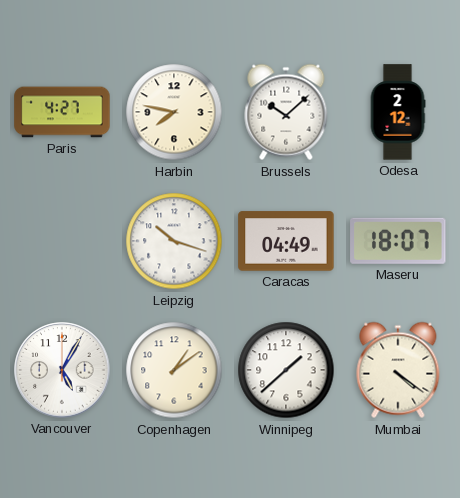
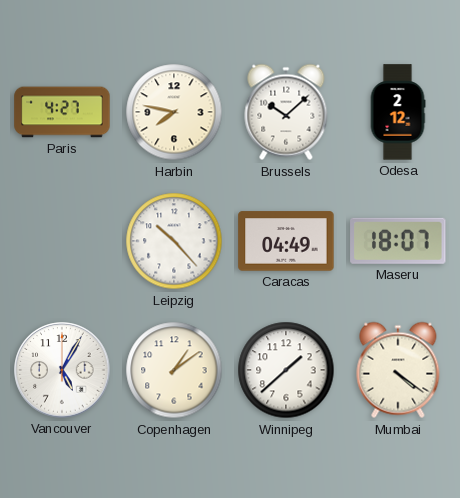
Leipzig: 10:18 -> 10:23 (174, 241)
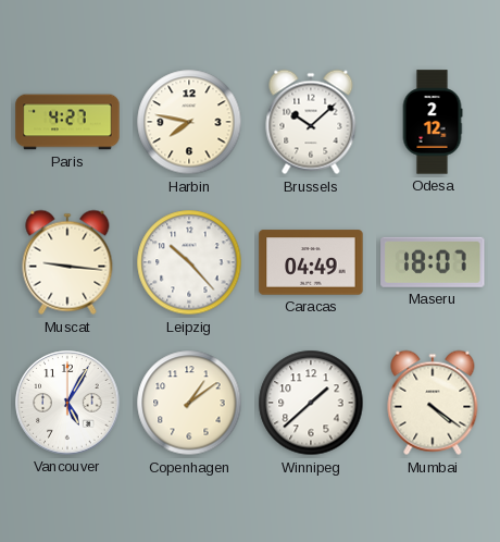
Muscat: none -> 9:16 (67, 262)
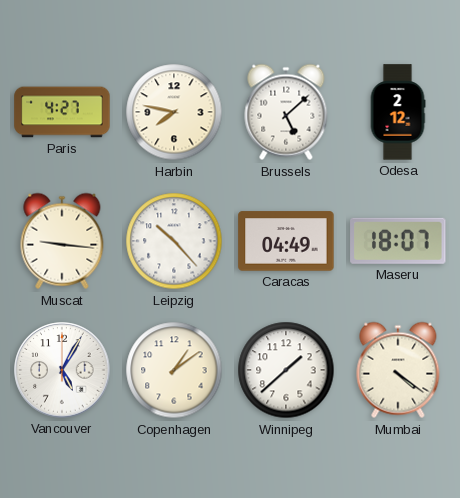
Brussels: 10:08 -> 5:08 (286, 112)
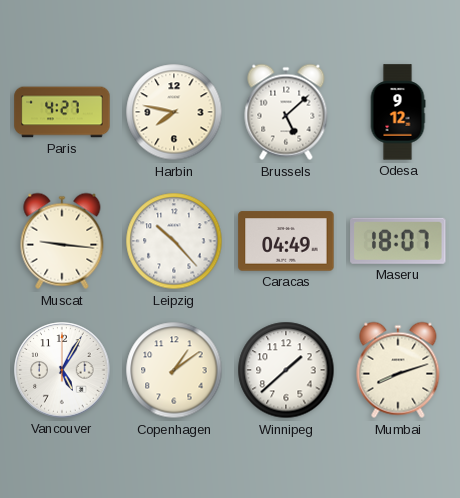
Odesa: 2:12 -> 9:12 (398, 112)
Mumbai: 4:21 -> 8:12 (398, 370)
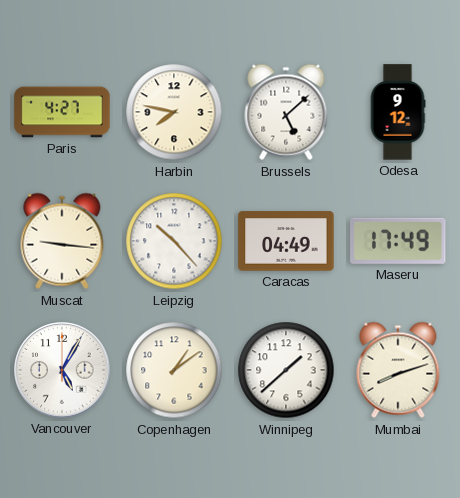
Maseru: 18:07 -> 17:49 (398, 241)
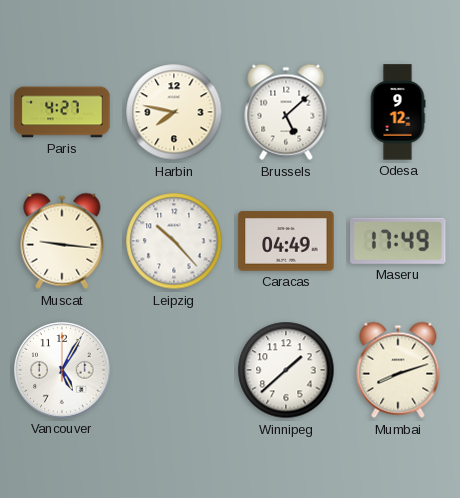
Copenhagen: 1:09 -> none (174, 370)
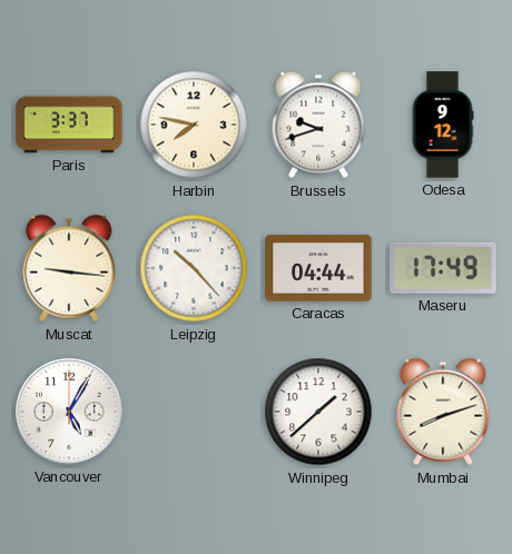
Paris: 4:27 -> 3:37 (69, 125)
Brussels: 5:08 -> 9:42 (318, 125)
Caracas: 04:49 -> 04:44 (318, 268)
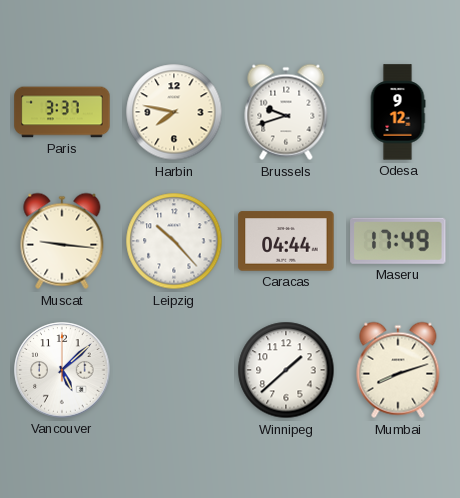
Vancouver: 5:05 -> 5:08 (62, 370)
